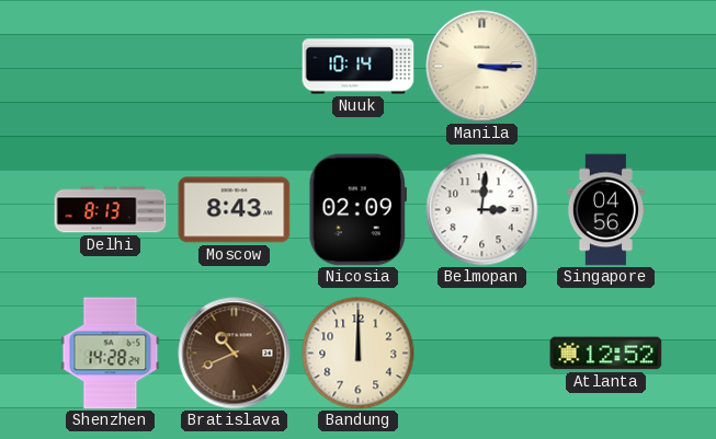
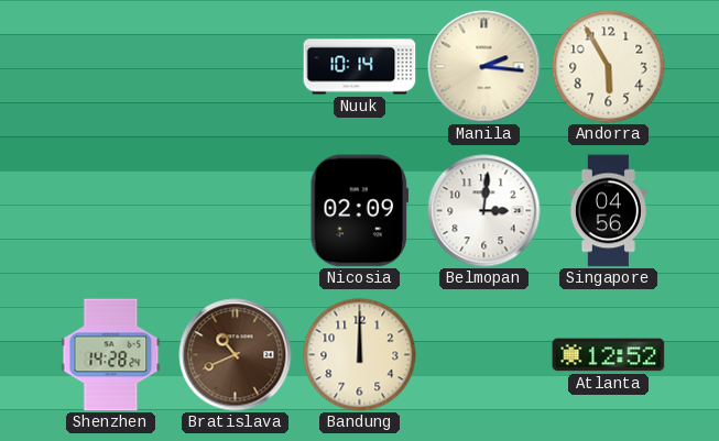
Manila: 3:15 -> 2:16 (484, 67)
Andorra: none -> 5:55 (609, 67)
Delhi: 8:13 -> none (111, 210)
Moscow: 8:43 -> none (235, 210)
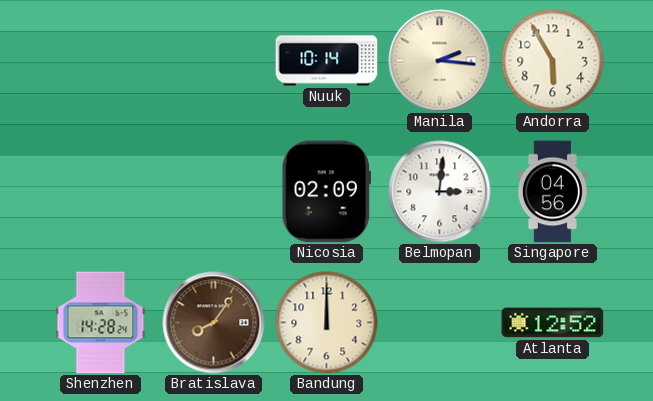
Bratislava: 10:41 -> 8:06 (214, 323)
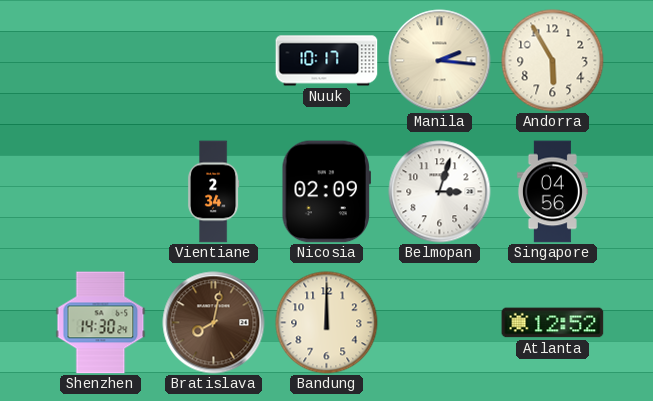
Nuuk: 10:14 -> 10:17 (327, 61)
Vientiane: none -> 2:34 (213, 192)
Belmopan: 3:01 -> 3:03 (440, 192)
Shenzhen: 14:28 -> 14:30 (101, 323)
Bratislava: 8:06 -> 8:02 (214, 323)
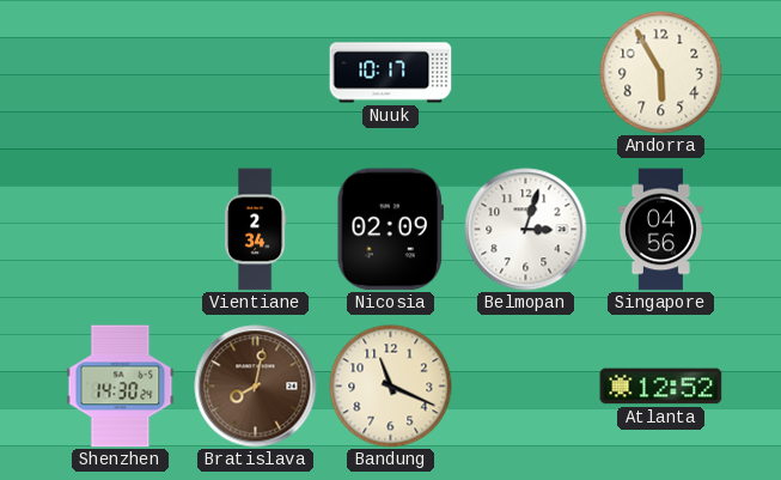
Manila: 2:16 -> none (440, 61)
Bandung: 12:00 -> 11:19 (391, 387)
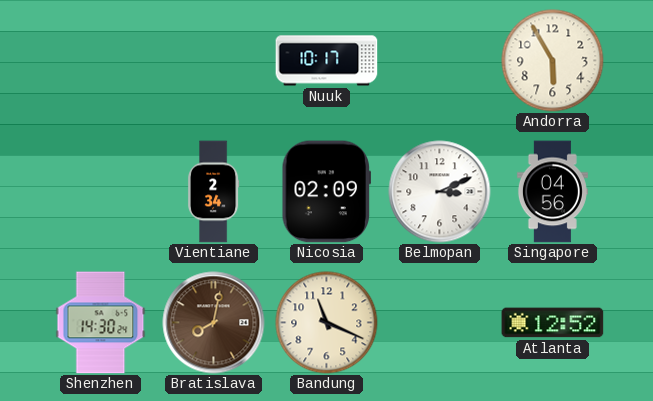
Belmopan: 3:03 -> 3:11 (440, 192)
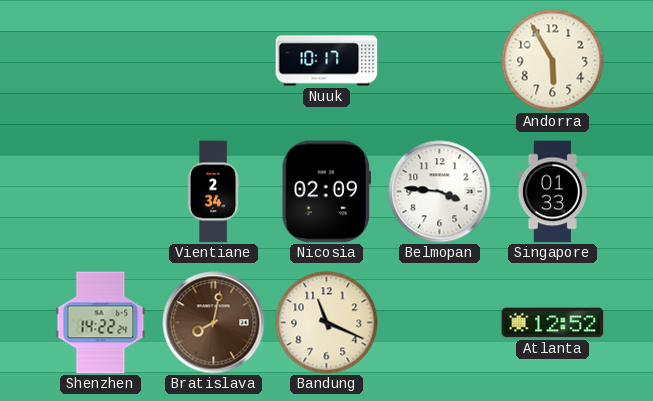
Belmopan: 3:11 -> 3:46 (440, 192)
Singapore: 04:56 -> 01:33 (552, 192)
Shenzhen: 14:30 -> 14:22 (101, 323)
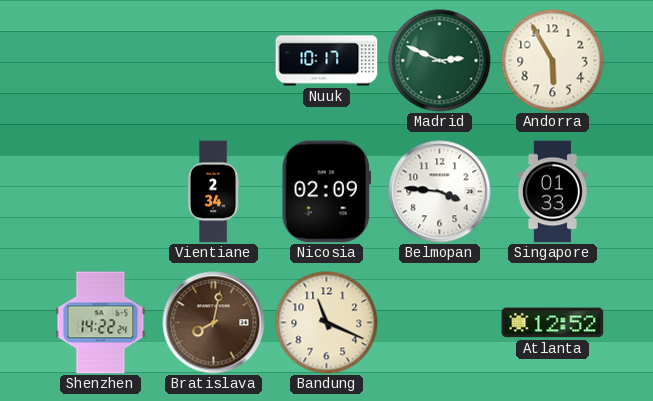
Madrid: none -> 2:49 (440, 61)
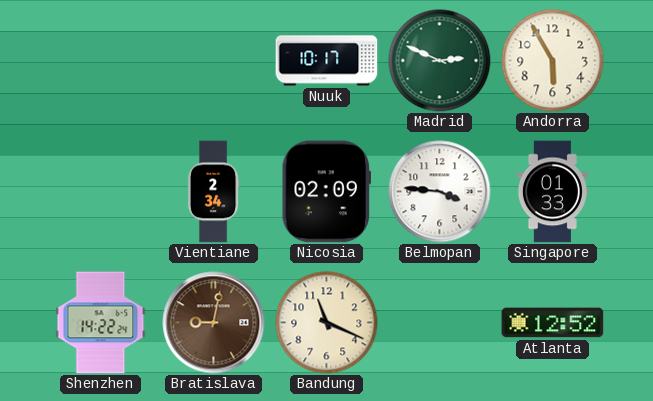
Bratislava: 8:02 -> 9:02 (214, 323)
